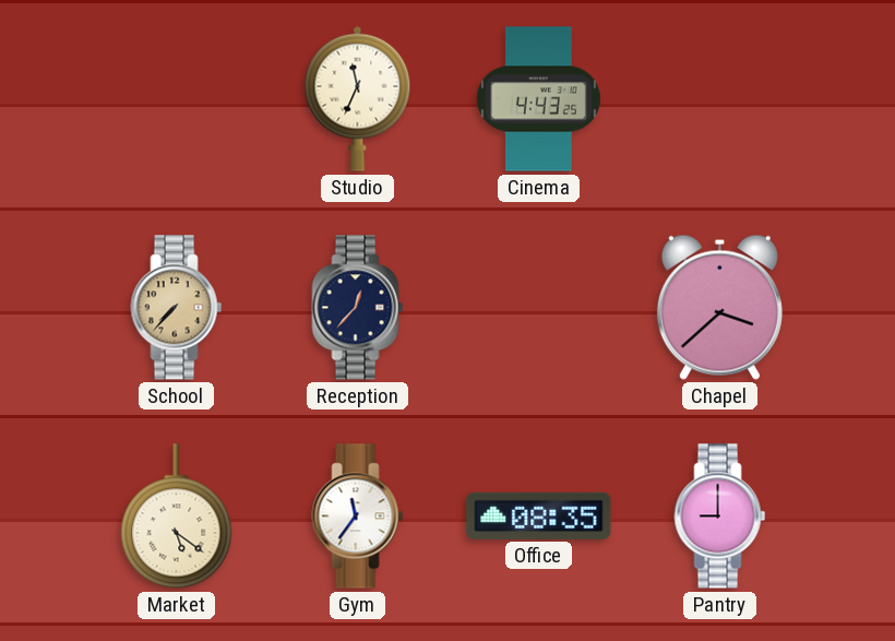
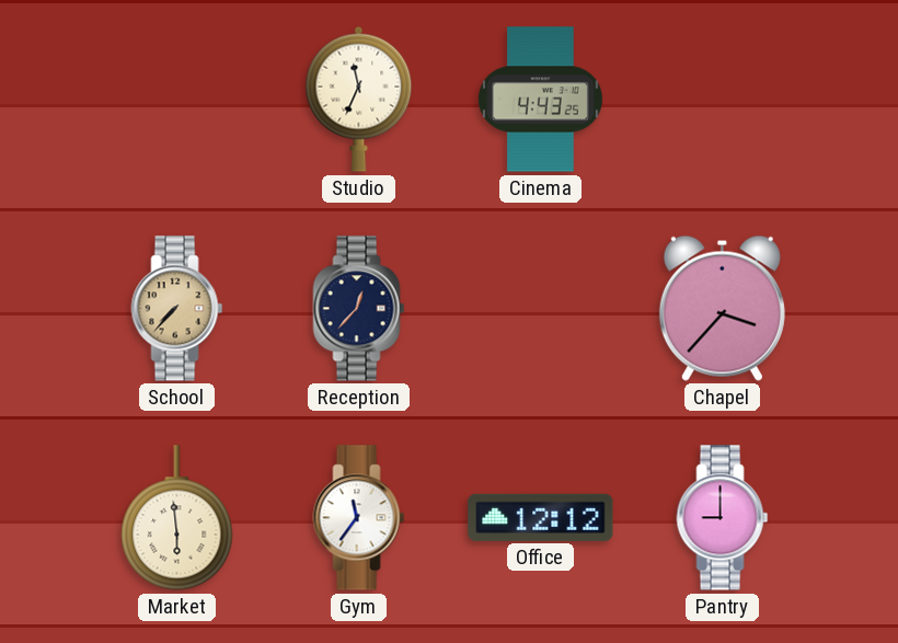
Chapel: 3:38 -> 3:37 (722, 308)
Market: 5:21 -> 5:59 (177, 518)
Office: 08:35 -> 12:12 (541, 517)
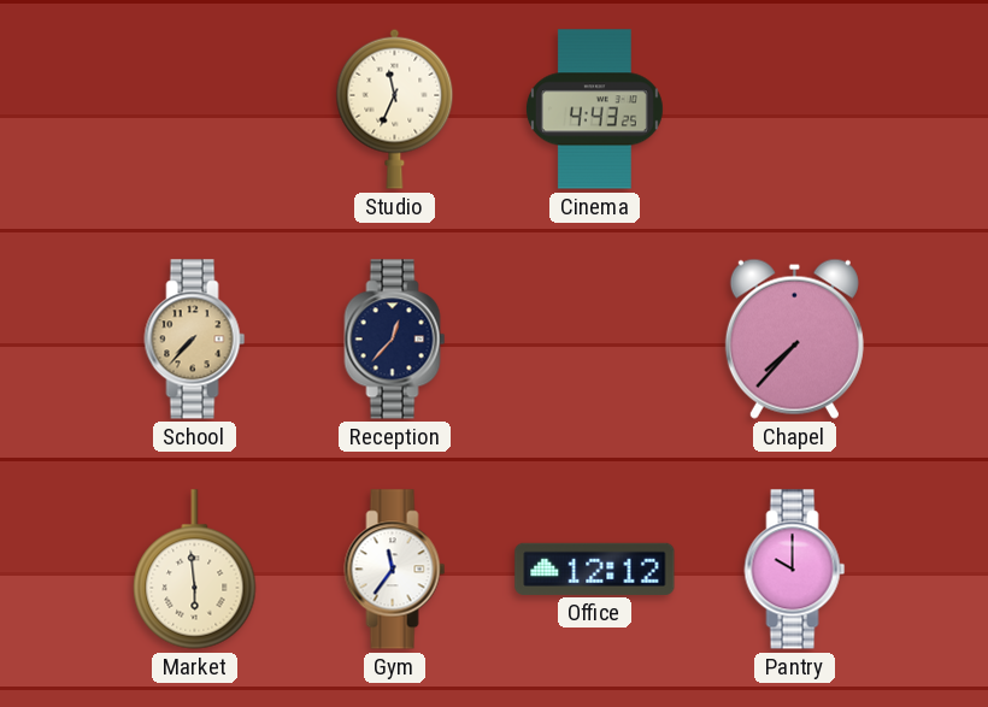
Chapel: 3:37 -> 7:37 (794, 338)
Pantry: 9:00 -> 10:00 (795, 570)
